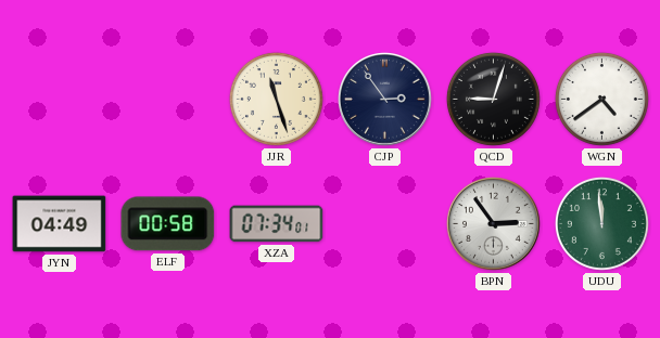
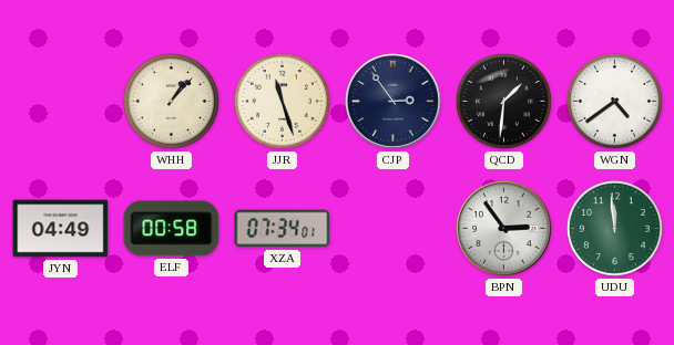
WHH: none -> 1:07 (171, 101)
QCD: 9:03 -> 1:31 (503, 101)
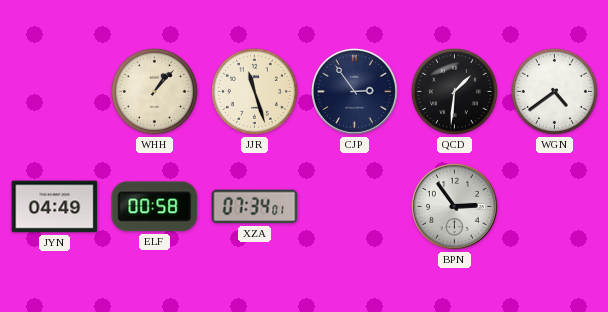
UDU: 11:59 -> none (614, 228)
